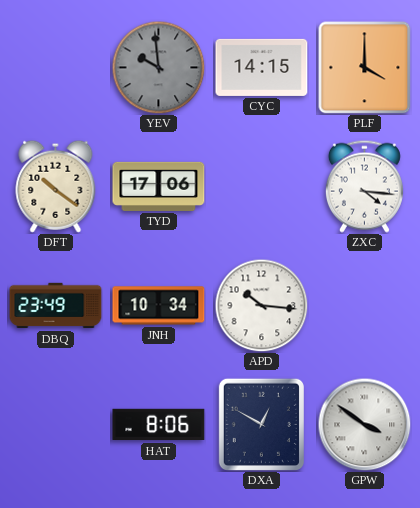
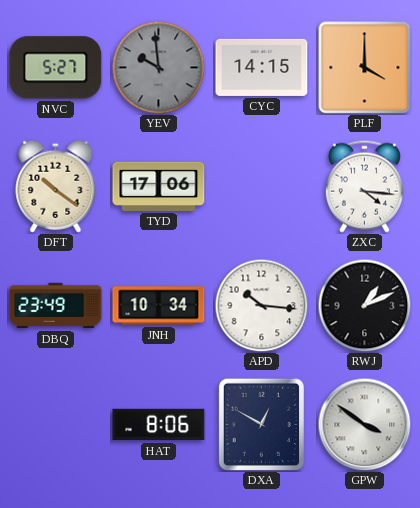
NVC: none -> 5:27 (56, 68)
RWJ: none -> 1:11 (364, 305)
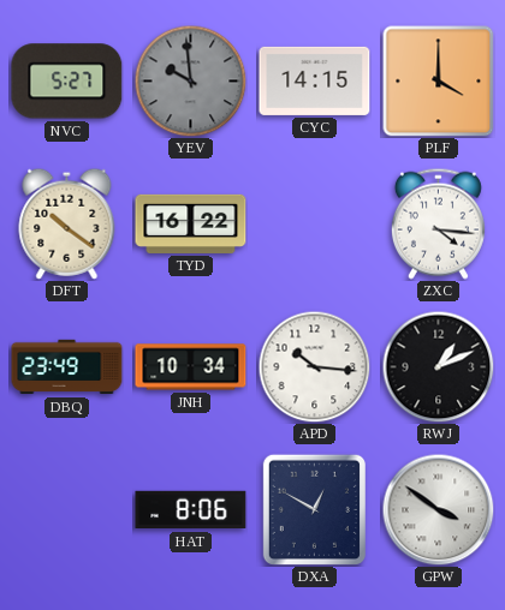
TYD: 17:06 -> 16:22 (191, 223)
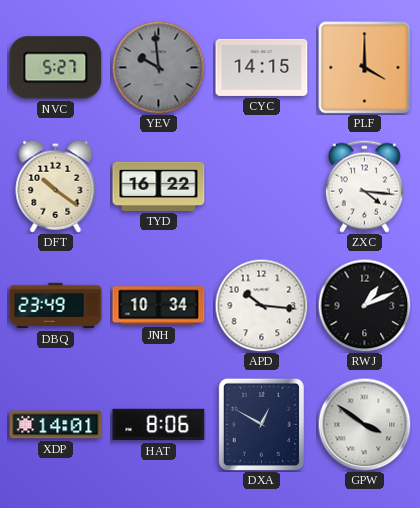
XDP: none -> 14:01 (56, 425)
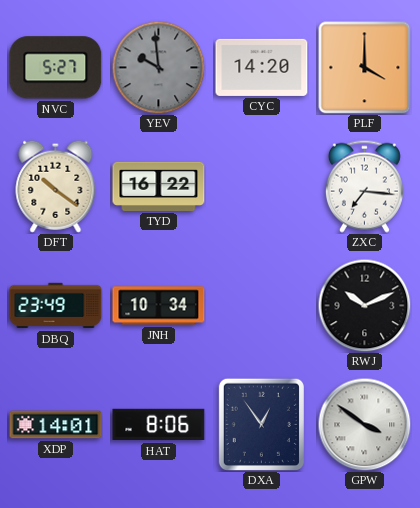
CYC: 14:15 -> 14:20 (262, 67)
ZXC: 4:16 -> 7:16 (364, 186)
APD: 10:16 -> none (261, 305)
RWJ: 1:11 -> 10:11 (364, 305)
DXA: 12:50 -> 12:54 (261, 424)
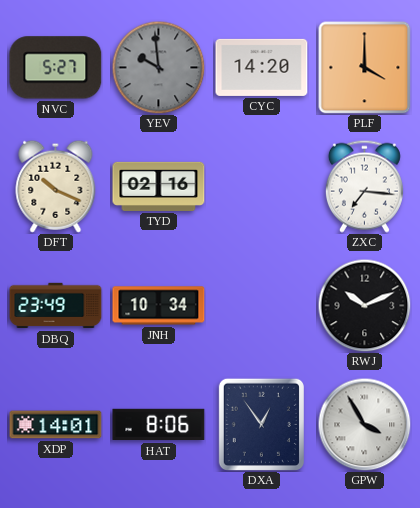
DFT: 10:21 -> 10:19 (56, 186)
TYD: 16:22 -> 02:16 (159, 186)
GPW: 3:51 -> 3:55 (364, 424)
